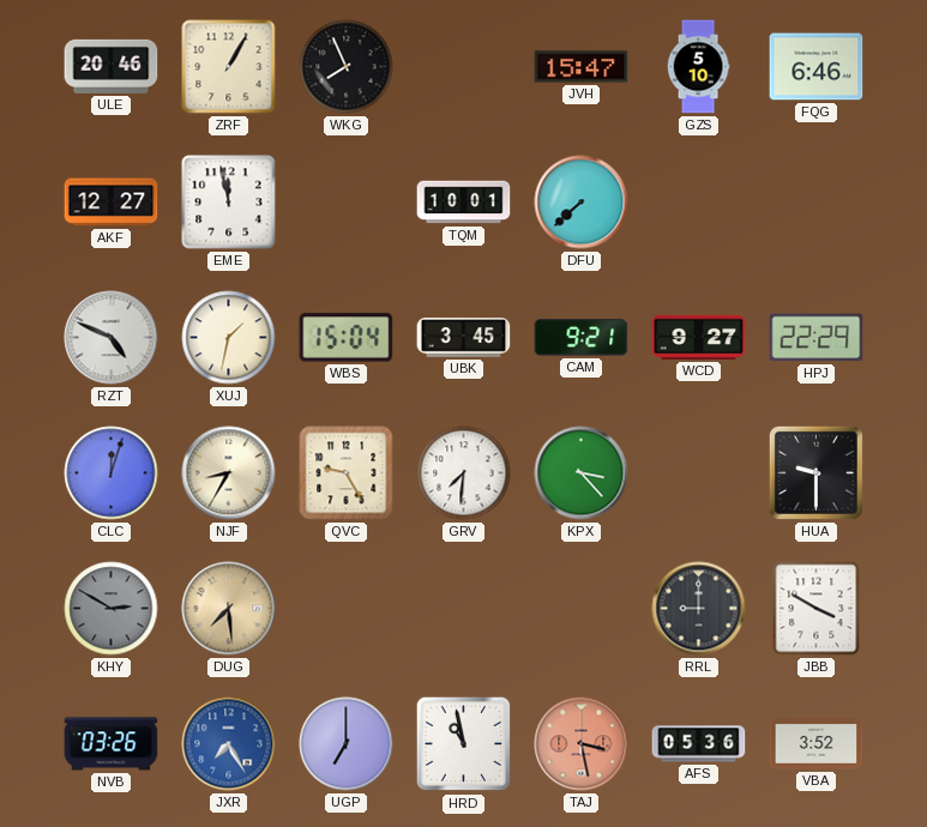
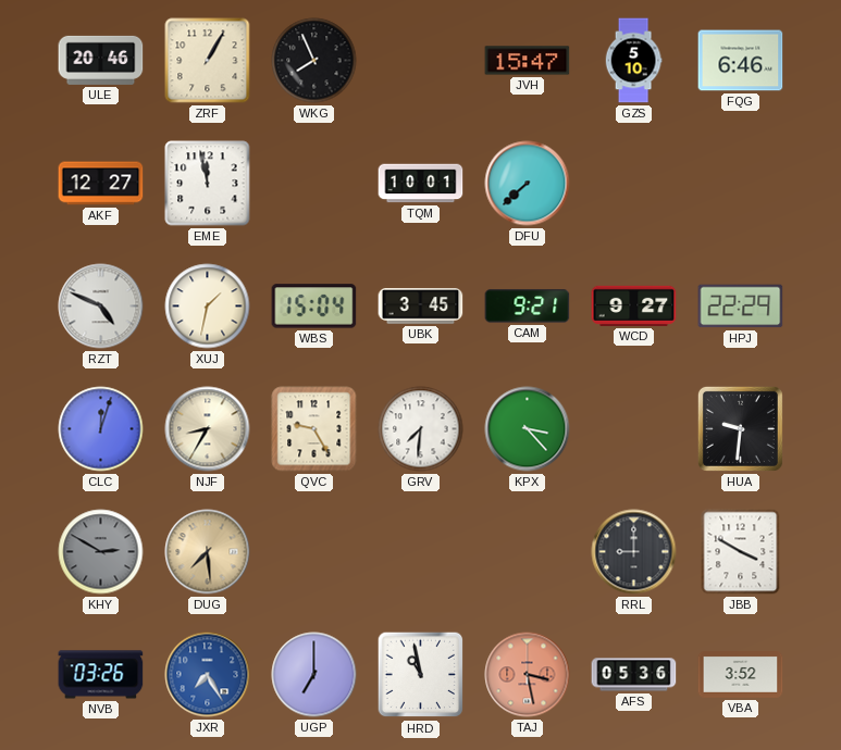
HUA: 9:30 -> 9:31 (740, 428)
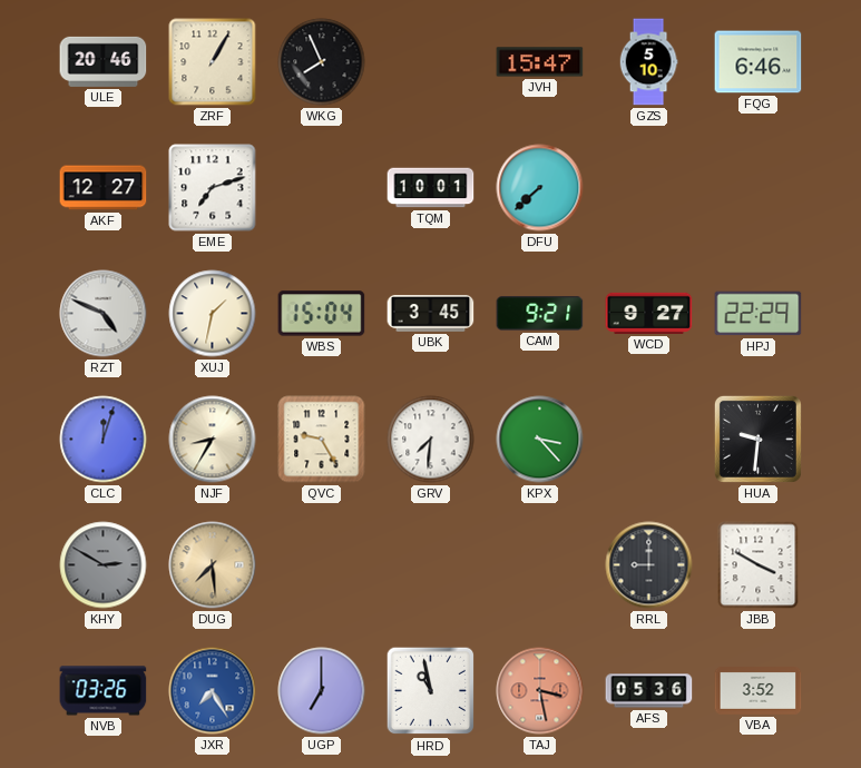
EME: 11:58 -> 7:12 (213, 188)
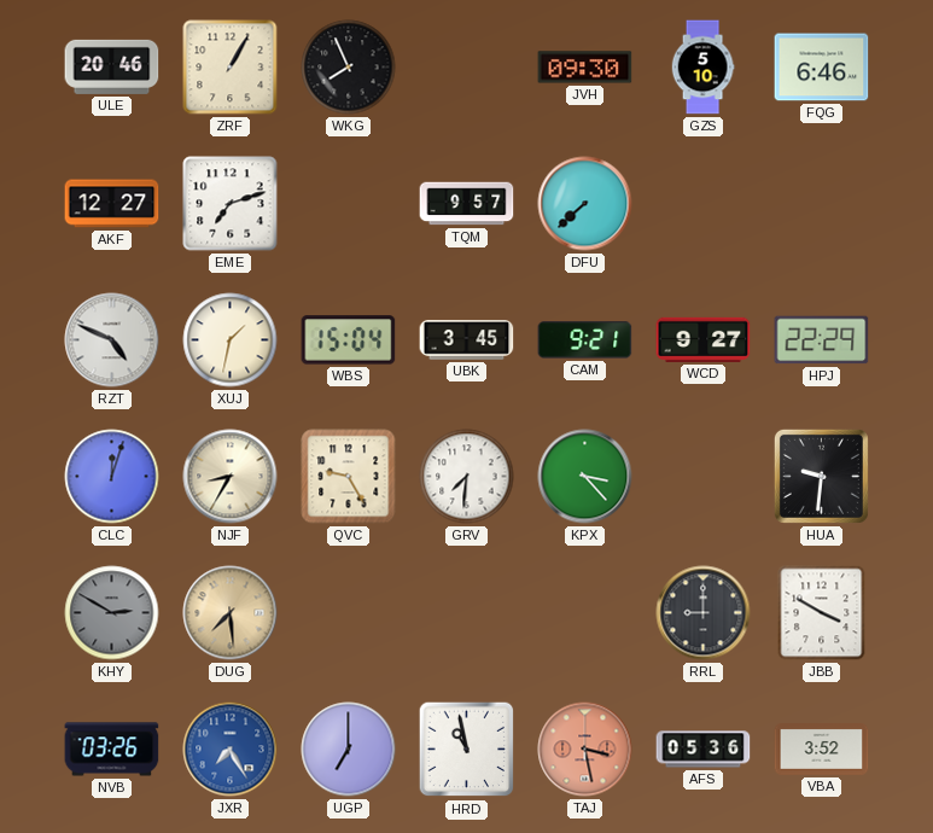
JVH: 15:47 -> 09:30 (585, 68)
TQM: 10:01 -> 9:57 (467, 204)
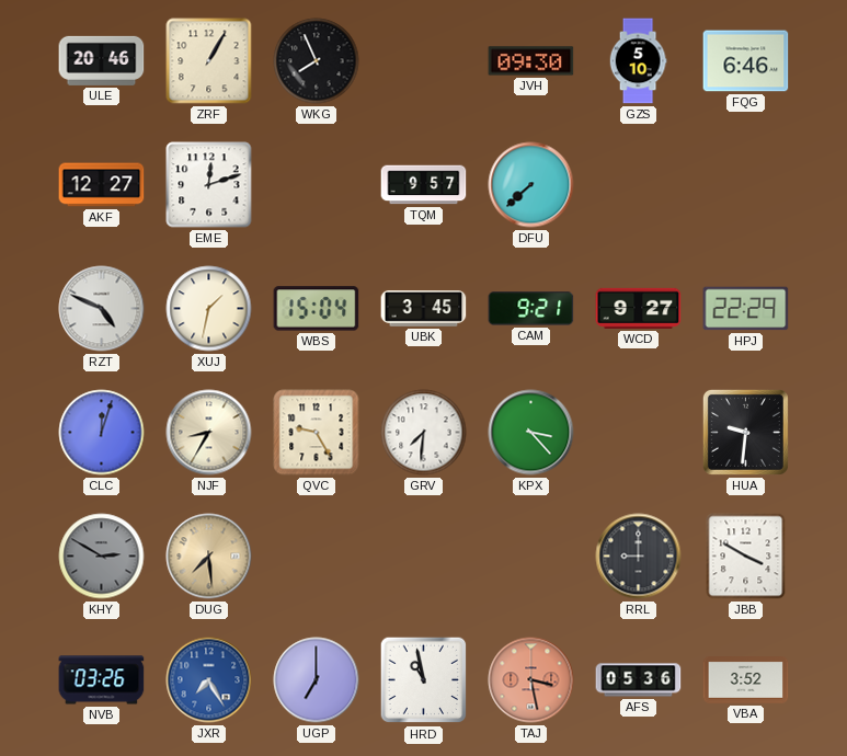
EME: 7:12 -> 12:12 (209, 185)
